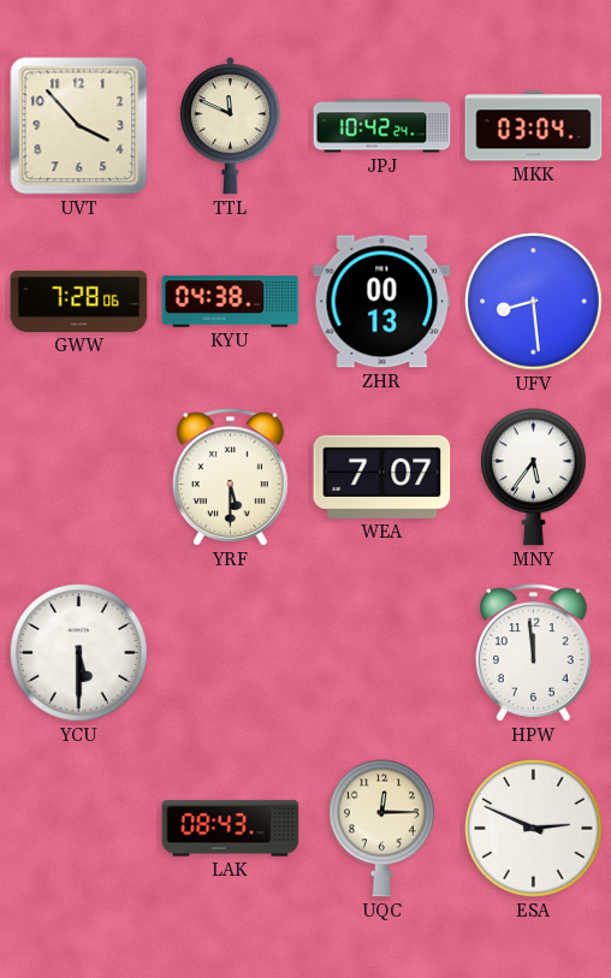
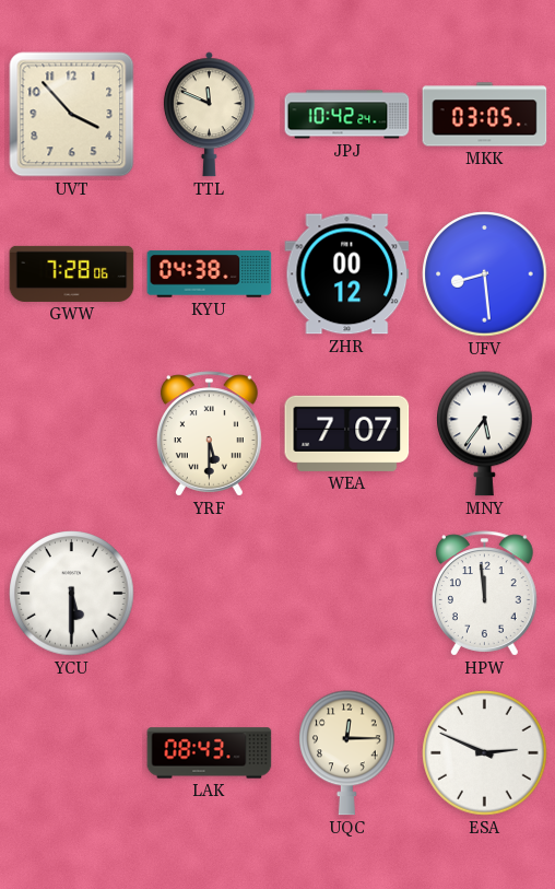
MKK: 03:04 -> 03:05 (485, 115)
ZHR: 00:13 -> 00:12 (347, 274)
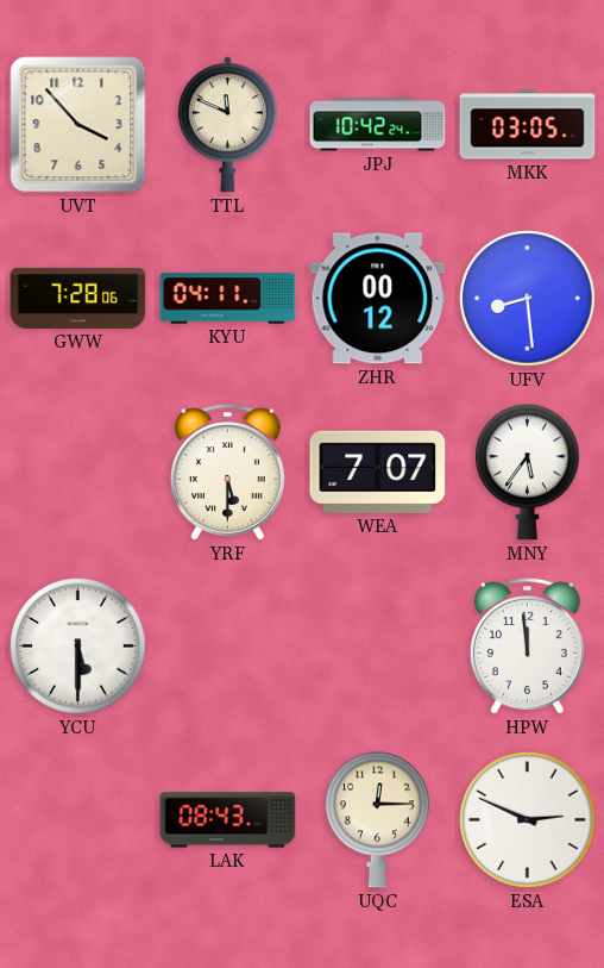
KYU: 04:38 -> 04:11 (228, 299)
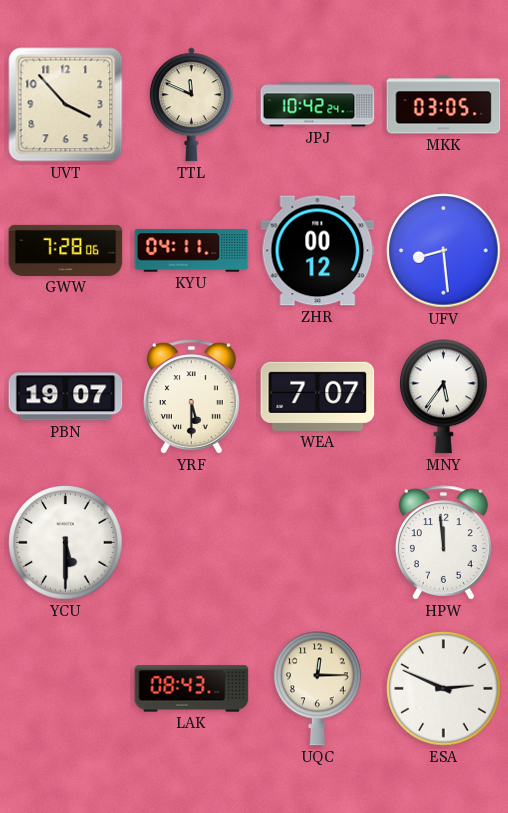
PBN: none -> 19:07 (66, 397)
